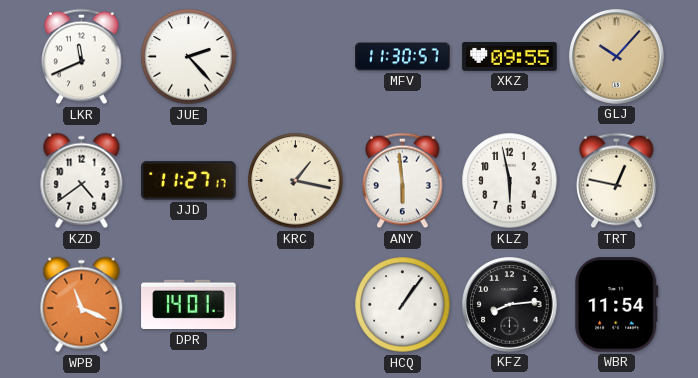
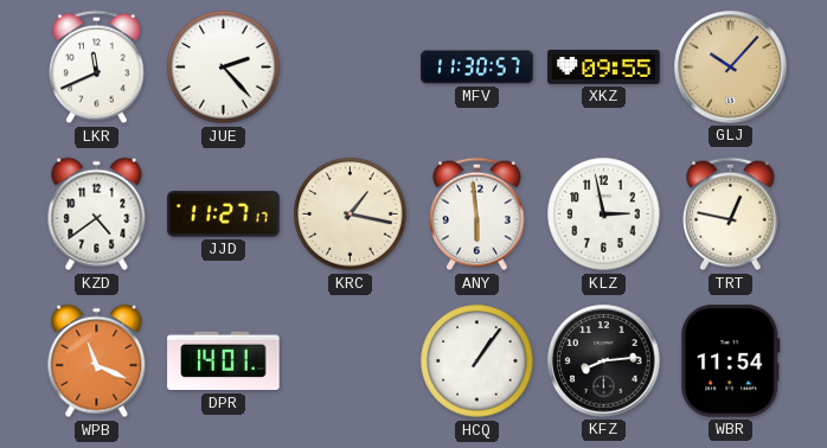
KLZ: 5:58 -> 2:58 (604, 215)
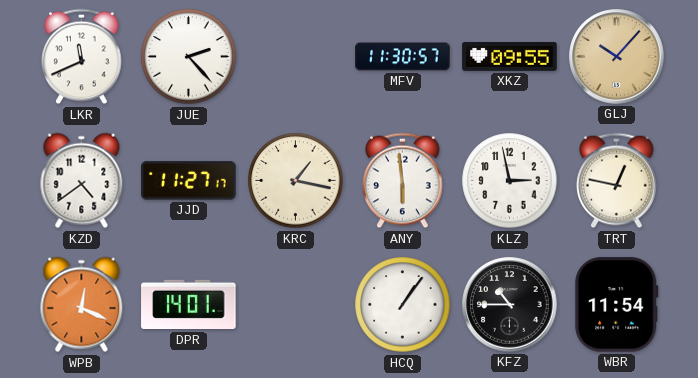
WPB: 11:19 -> 12:19 (82, 305)
KFZ: 8:14 -> 10:45 (510, 305)
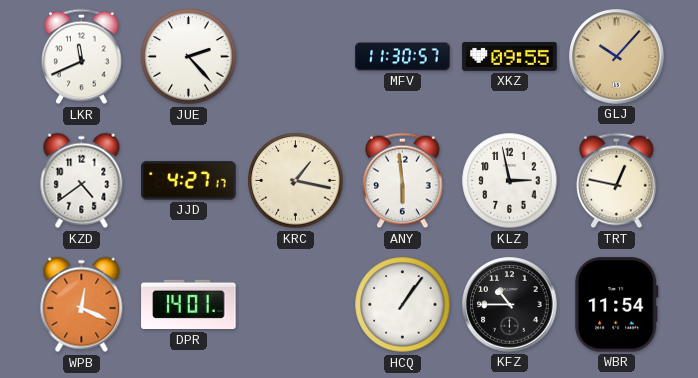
JJD: 11:27 -> 4:27 (189, 181)
